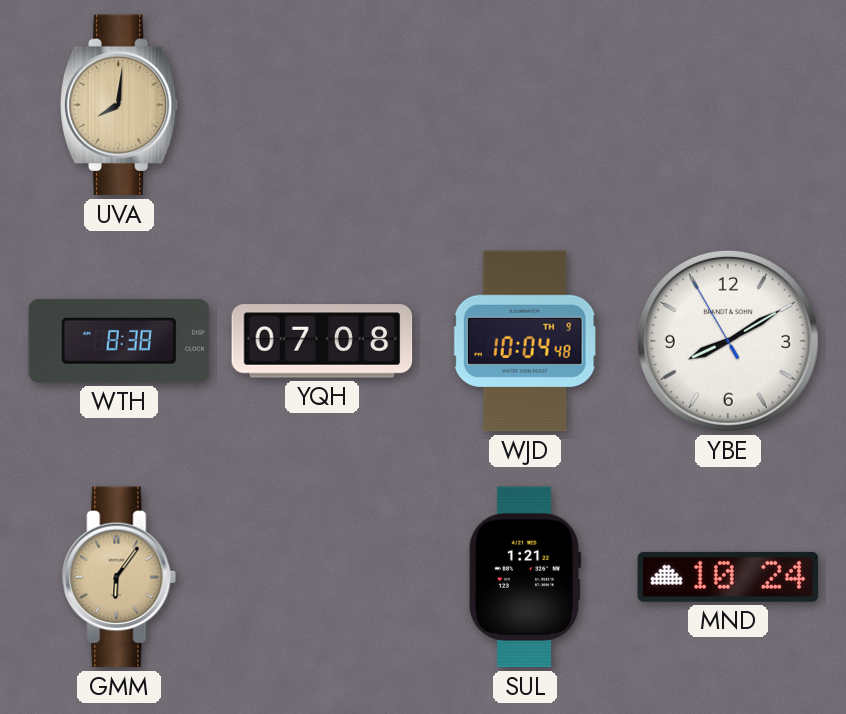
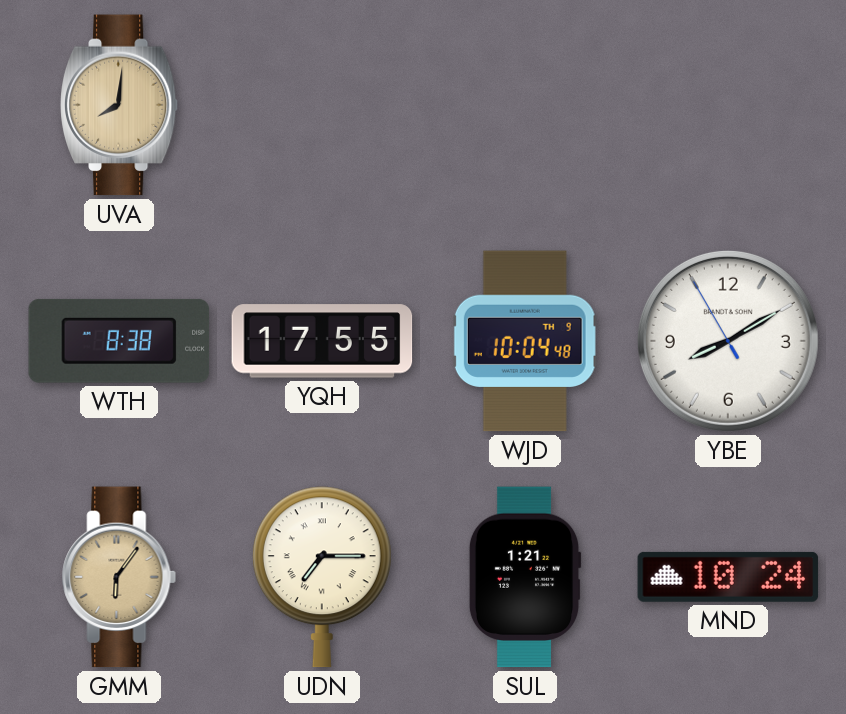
YQH: 07:08 -> 17:55 (322, 341)
UDN: none -> 7:15 (322, 577)
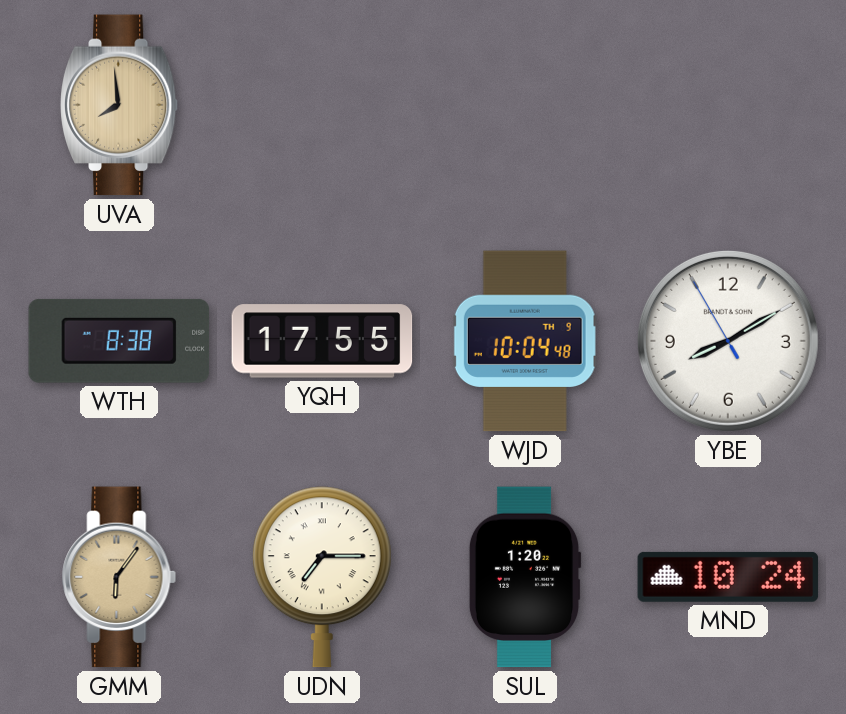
UVA: 8:01 -> 7:59 (119, 105)
SUL: 1:21 -> 1:20 (525, 577)
